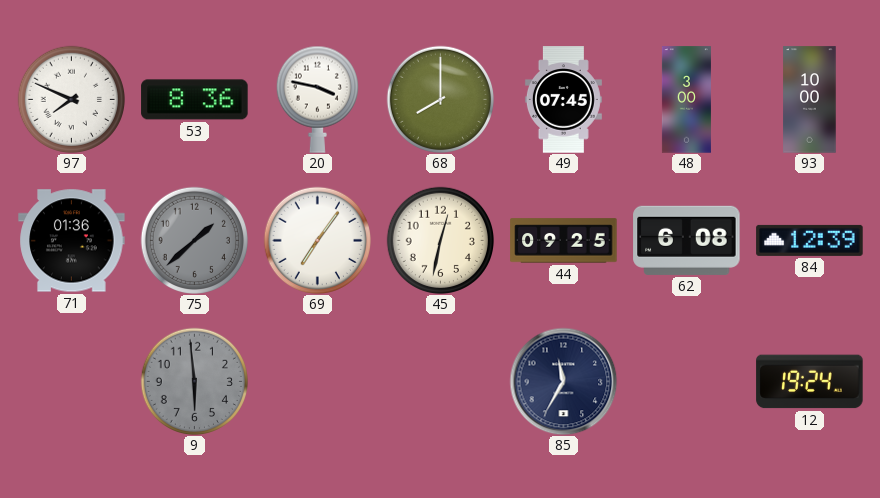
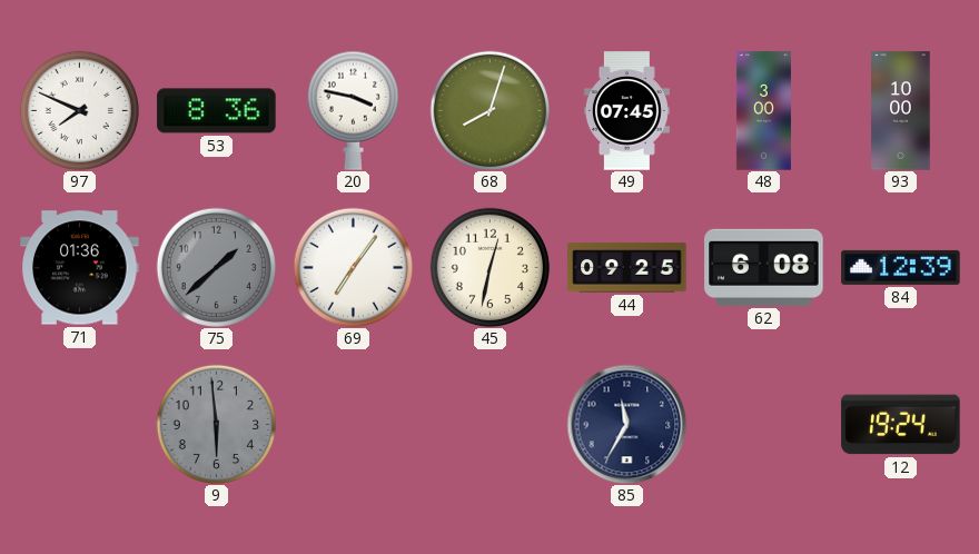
68: 8:00 -> 8:03 (489, 110)
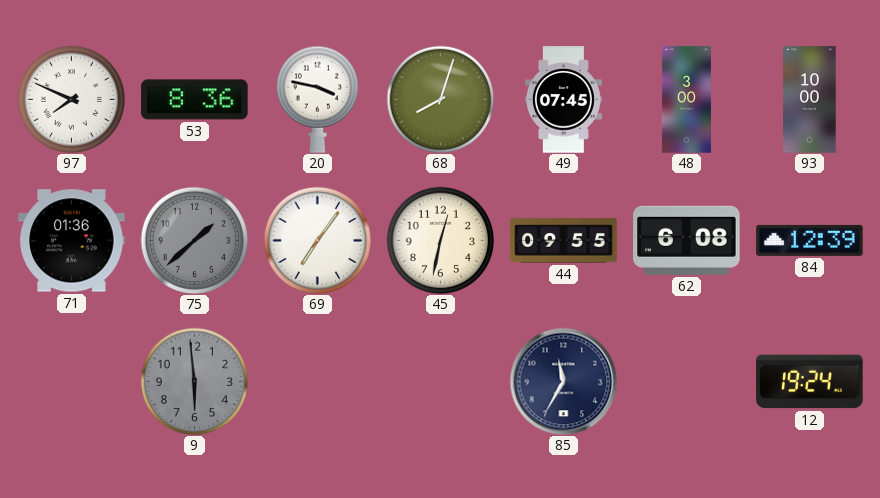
44: 09:25 -> 09:55 (564, 241)
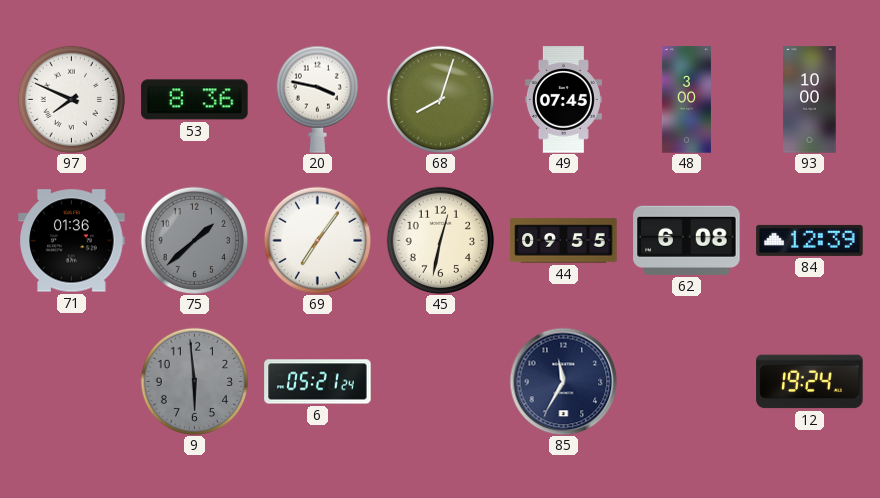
6: none -> 05:21 (318, 382)
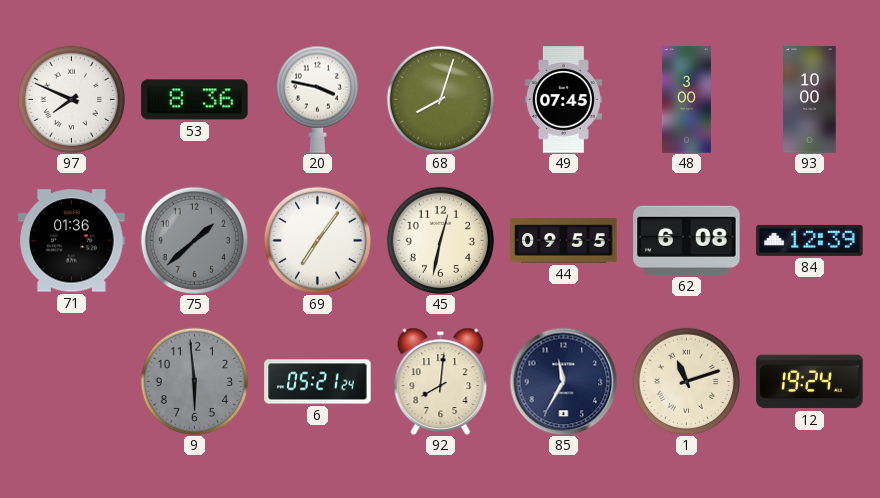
92: none -> 8:01 (441, 381)
1: none -> 11:12 (686, 381)
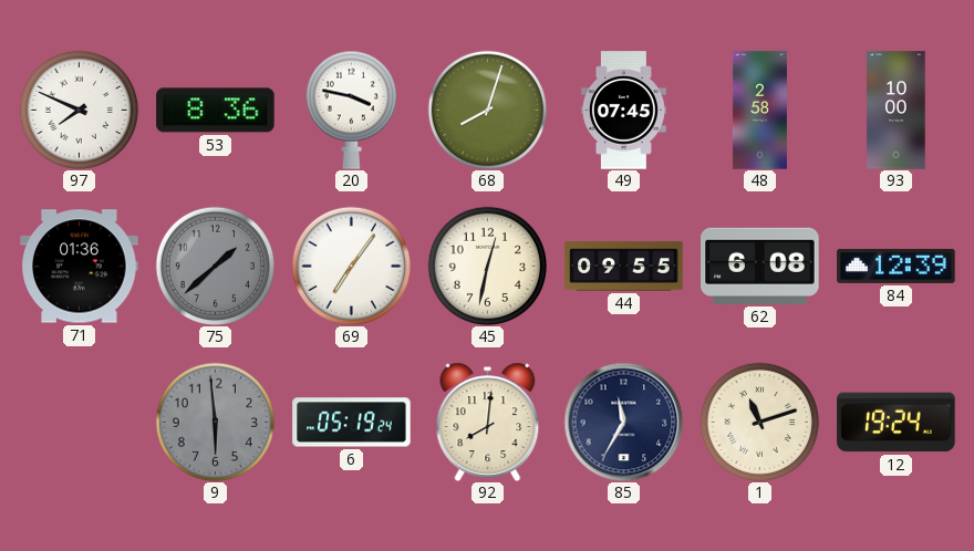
48: 3:00 -> 2:58 (759, 111)
6: 05:21 -> 05:19 (352, 423)
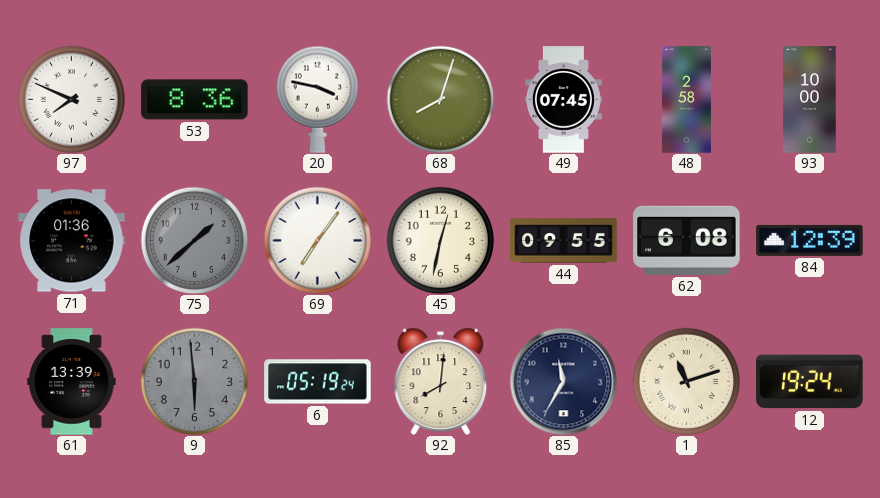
61: none -> 13:39 (72, 382)
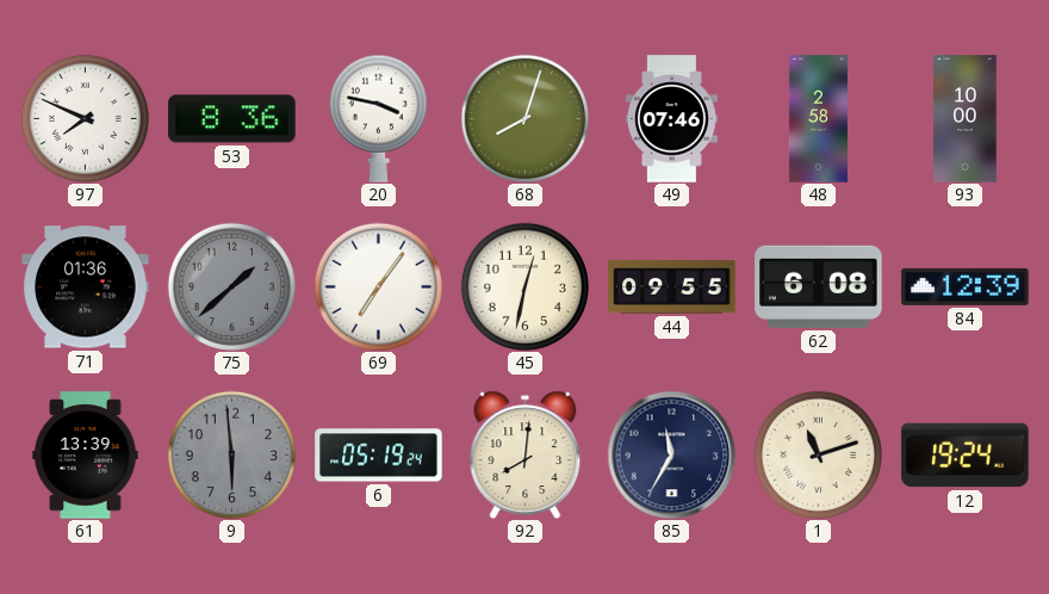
49: 07:45 -> 07:46 (671, 119)
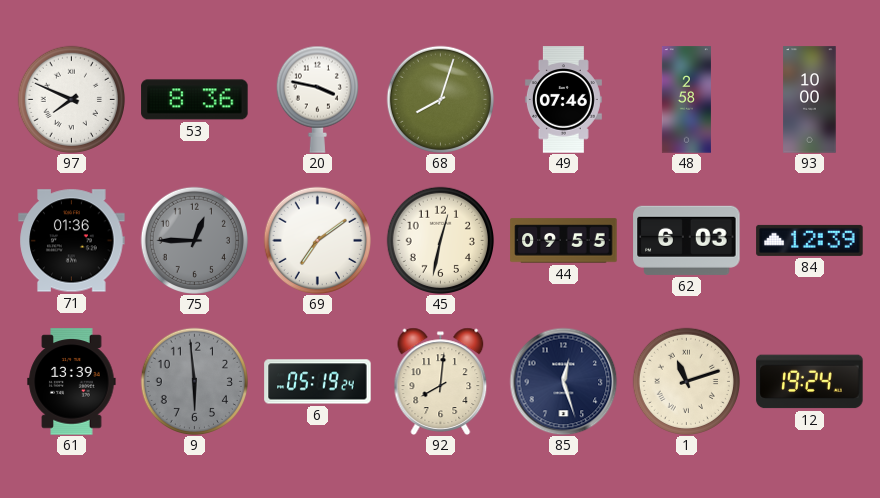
75: 1:38 -> 12:45 (194, 240)
69: 7:06 -> 7:09 (317, 240)
62: 6:08 -> 6:03 (687, 240)
85: 11:35 -> 12:27 (563, 381)
